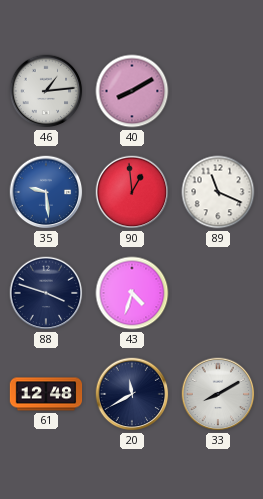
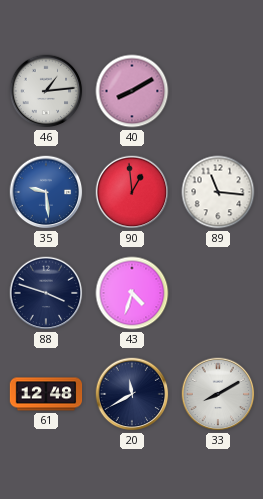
89: 11:19 -> 11:16 (218, 192)
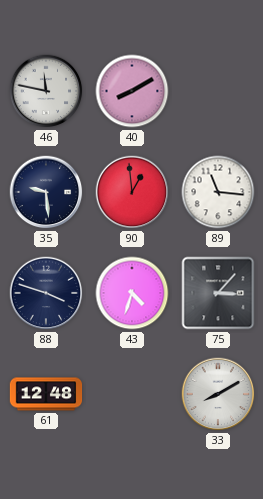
46: 1:14 -> 11:47 (46, 91)
35 dial: blue -> navy (46, 192)
75: none -> 3:07 (218, 293)
20: 11:40 -> none (132, 394)
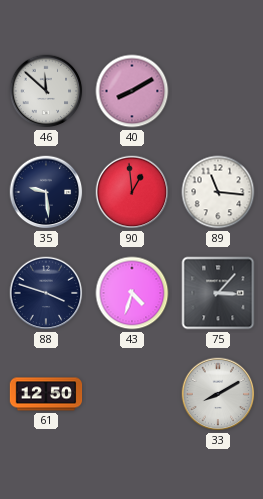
46: 11:47 -> 11:52 (46, 91)
61: 12:48 -> 12:50 (46, 394)
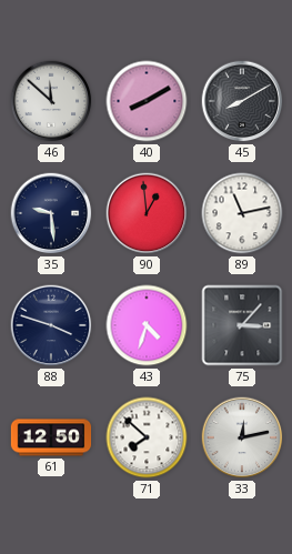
45: none -> 8:10 (242, 101)
89: 11:16 -> 11:13 (242, 213)
71: none -> 7:52 (147, 437)
33: 8:10 -> 12:13 (242, 437)
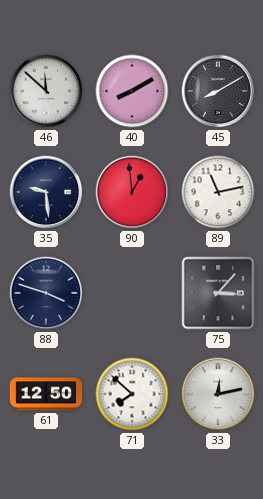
43: 4:33 -> none (147, 325)
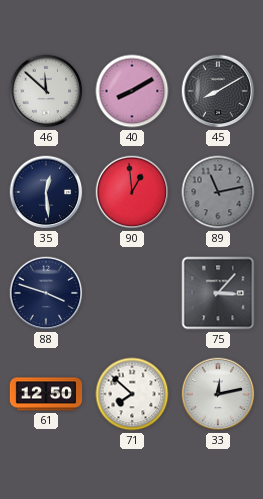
35: 9:29 -> 12:29 (46, 192)
89 dial: white -> grey (218, 192)
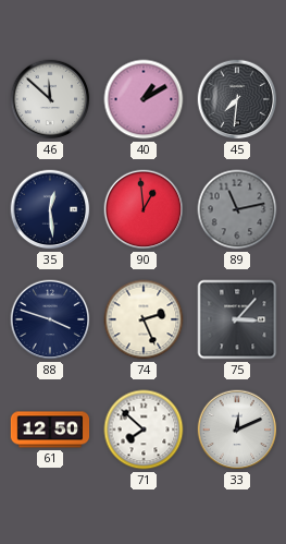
40: 8:10 -> 1:10 (144, 99)
45: 8:10 -> 7:31 (237, 99)
74: none -> 2:26 (144, 319)
33: 12:13 -> 12:11 (237, 430)
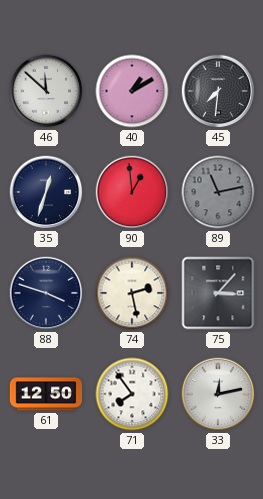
35: 12:29 -> 12:33 (46, 192)
74: 2:26 -> 2:28 (132, 293)
71: 7:52 -> 7:54 (132, 394)
33: 12:11 -> 12:13 (218, 394)
